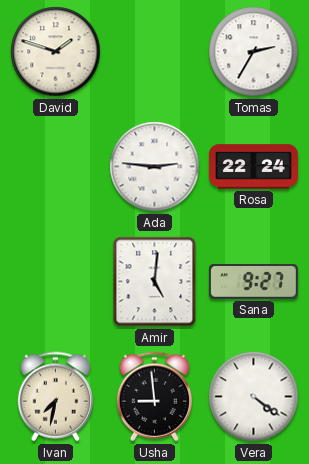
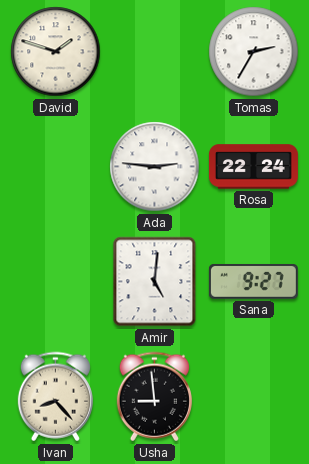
Ivan: 7:32 -> 8:23 (55, 397)
Vera: 4:21 -> none (254, 397)
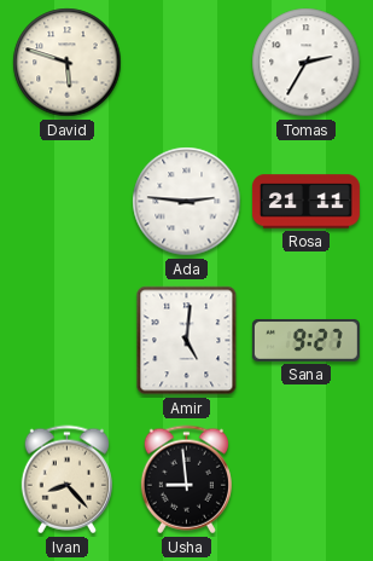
David: 1:48 -> 5:48 (68, 63)
Rosa: 22:24 -> 21:11 (305, 202)
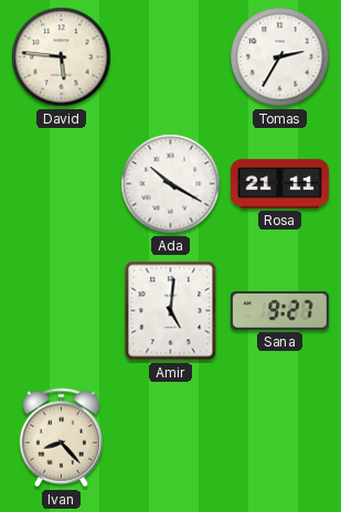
David: 5:48 -> 5:46 (62, 57)
Ada: 2:46 -> 10:20 (171, 184)
Usha: 8:59 -> none (186, 480)
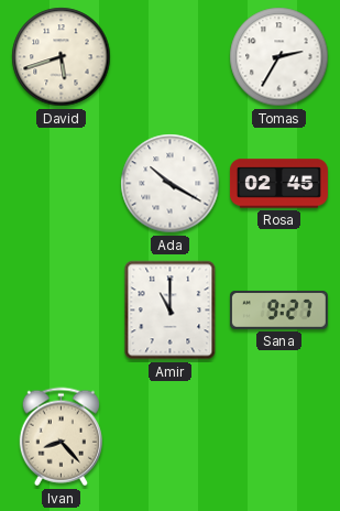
David: 5:46 -> 5:42 (62, 57)
Rosa: 21:11 -> 02:45 (278, 184)
Amir: 5:01 -> 11:00 (171, 311)
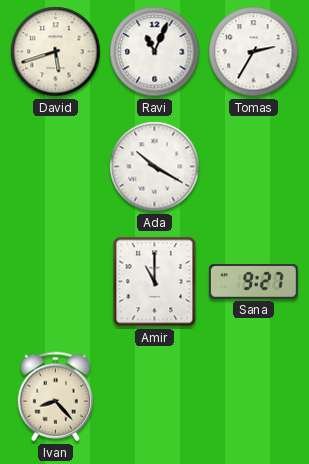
Ravi: none -> 11:04 (155, 52)
Rosa: 02:45 -> none (278, 184)
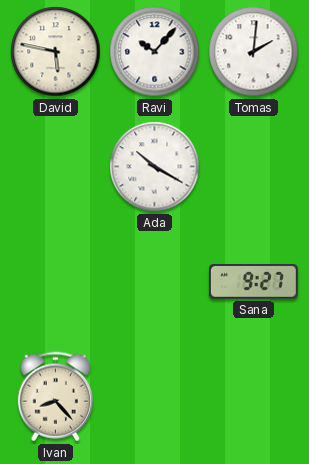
David: 5:42 -> 5:47 (56, 52)
Ravi: 11:04 -> 10:07 (155, 52)
Tomas: 2:35 -> 2:01 (254, 52)
Amir: 11:00 -> none (155, 282)
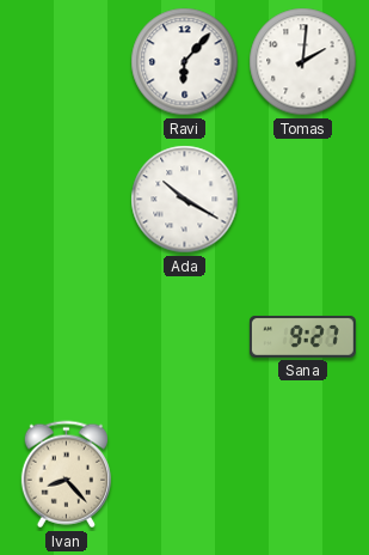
David: 5:47 -> none (56, 52)
Ravi: 10:07 -> 6:07 (185, 62)
